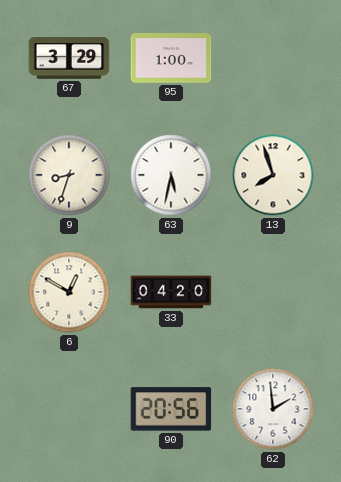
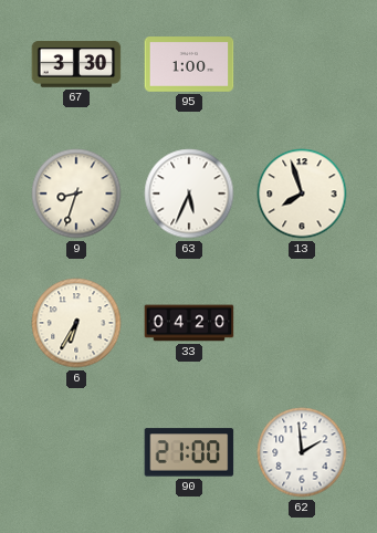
67: 3:29 -> 3:30 (76, 65)
63: 5:32 -> 5:34 (189, 194)
6: 12:50 -> 6:35 (76, 323)
90: 20:56 -> 21:00 (189, 452)
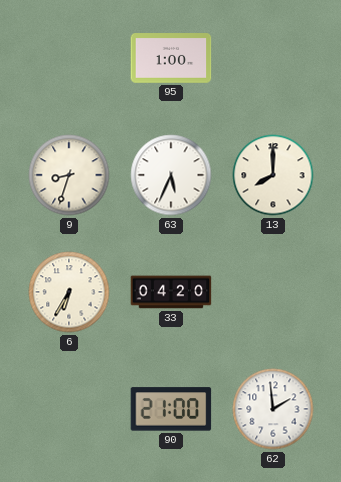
67: 3:30 -> none (76, 65)
13: 7:57 -> 8:00 (273, 175)
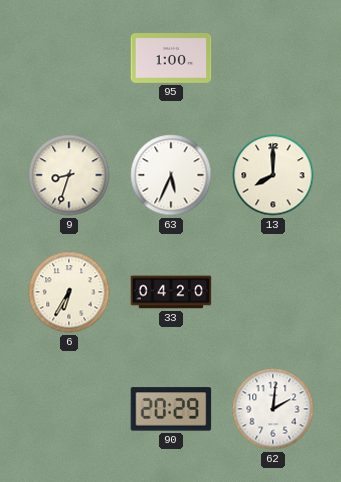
90: 21:00 -> 20:29 (171, 409)
62: 1:59 -> 2:01 (273, 409)
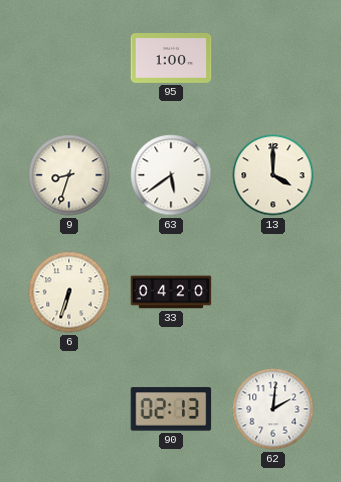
63: 5:34 -> 5:39 (171, 175)
13: 8:00 -> 4:00 (273, 175)
6: 6:35 -> 6:33 (69, 292)
90: 20:29 -> 02:13 (171, 409)
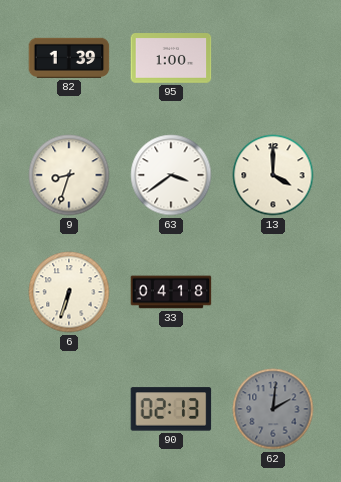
82: none -> 1:39 (69, 58)
63: 5:39 -> 3:39 (171, 175)
33: 04:20 -> 04:18 (171, 292)
62 dial: white -> grey (273, 409)
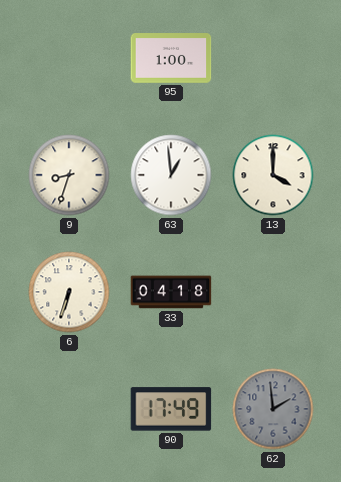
82: 1:39 -> none (69, 58)
63: 3:39 -> 12:59 (171, 175)
90: 02:13 -> 17:49 (171, 409)
62: 2:01 -> 1:59 (273, 409)
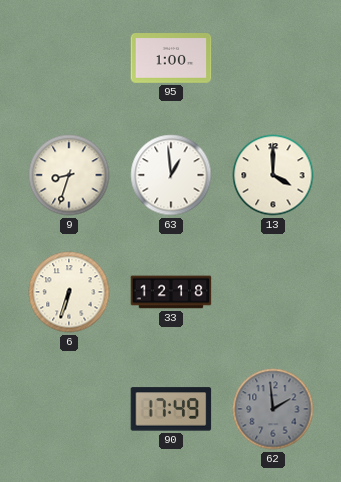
33: 04:18 -> 12:18 (171, 292)
